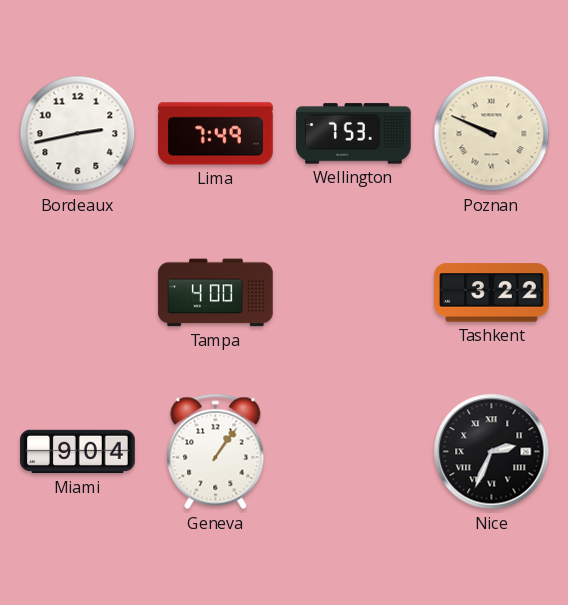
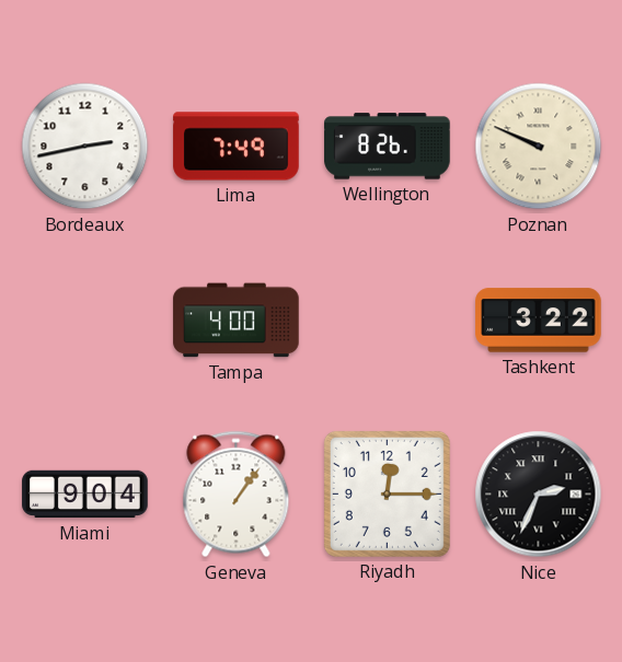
Wellington: 7:53 -> 8:26 (388, 147)
Riyadh: none -> 12:15 (387, 493)
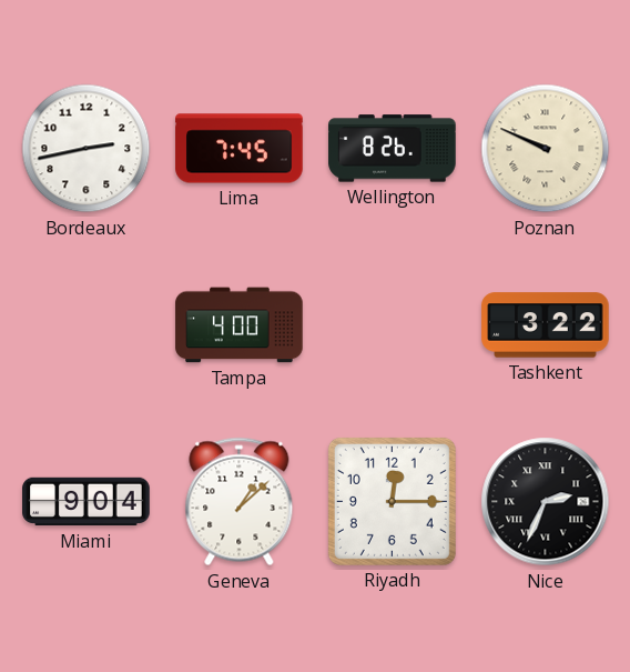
Lima: 7:49 -> 7:45 (240, 149)
Geneva: 1:06 -> 1:08 (240, 502)
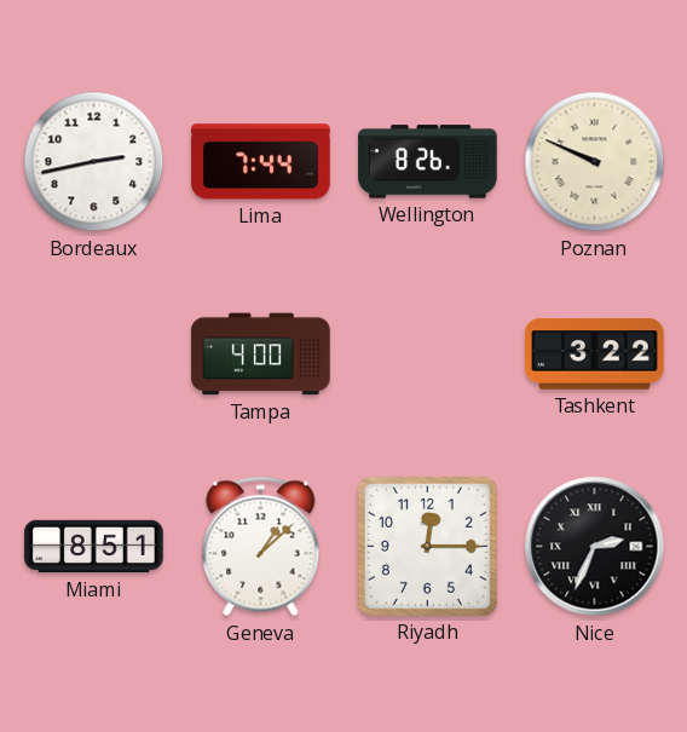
Lima: 7:45 -> 7:44 (261, 162)
Miami: 9:04 -> 8:51 (94, 547)
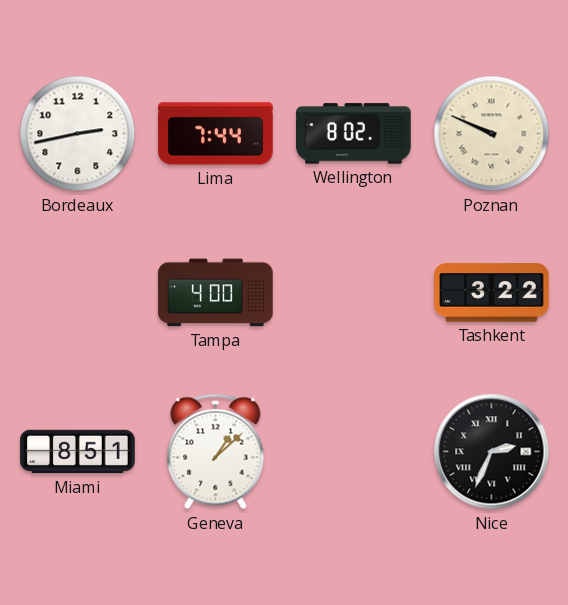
Wellington: 8:26 -> 8:02 (354, 134)
Riyadh: 12:15 -> none (427, 546)
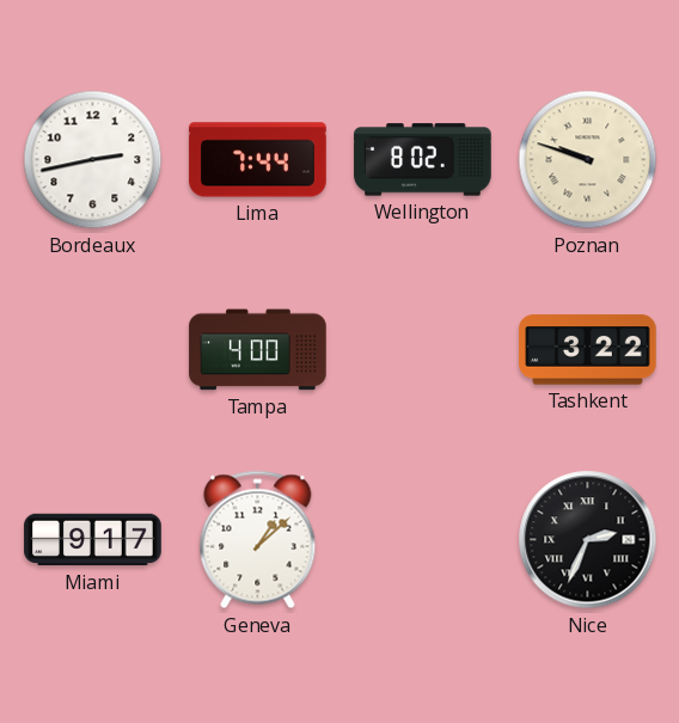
Poznan: 9:49 -> 9:48 (588, 160)
Miami: 8:51 -> 9:17 (93, 540)
